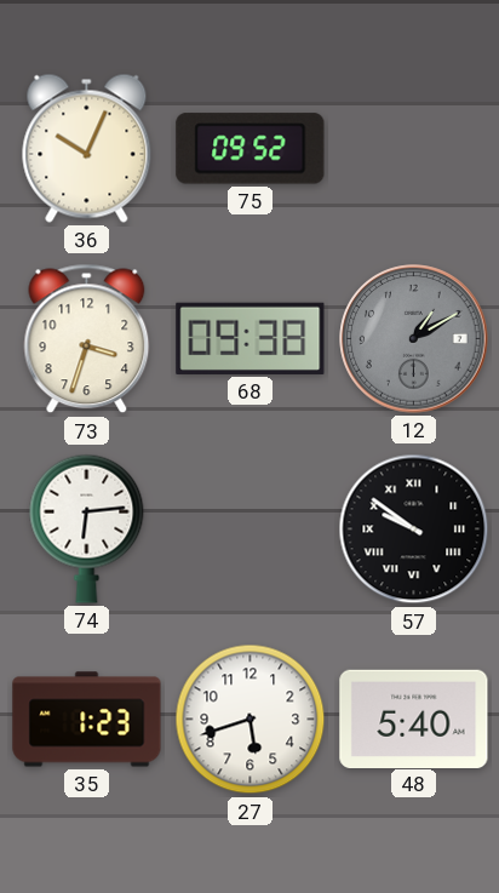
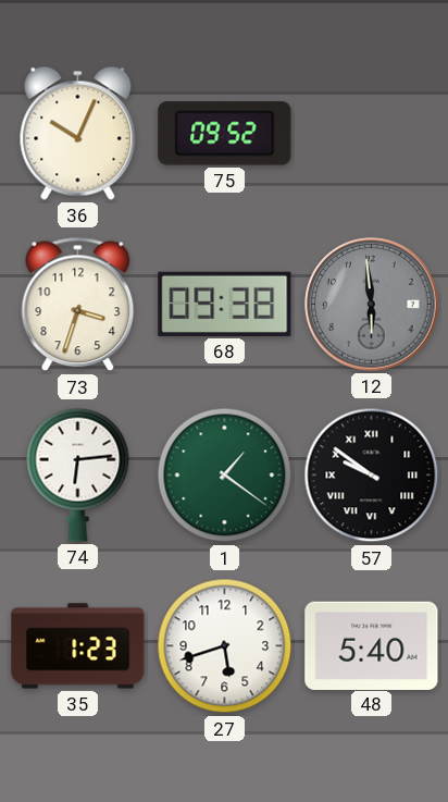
12: 1:10 -> 5:59 (372, 305)
1: none -> 1:21 (225, 476)
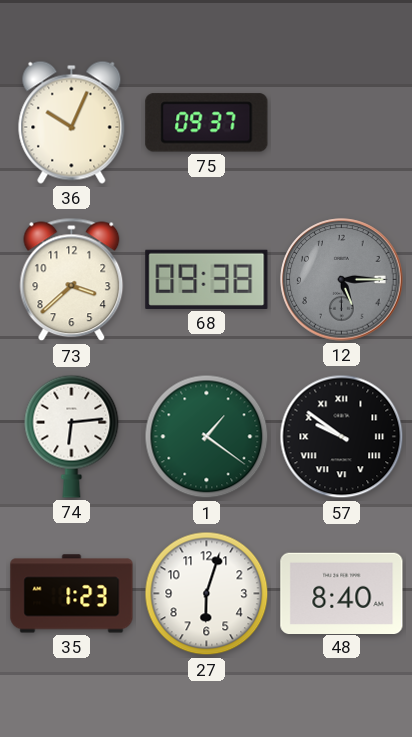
75: 09:52 -> 09:37 (207, 123)
73: 3:33 -> 3:38 (72, 280)
12: 5:59 -> 5:15 (342, 280)
27: 5:42 -> 6:03 (207, 594)
48: 5:40 -> 8:40 (342, 593)
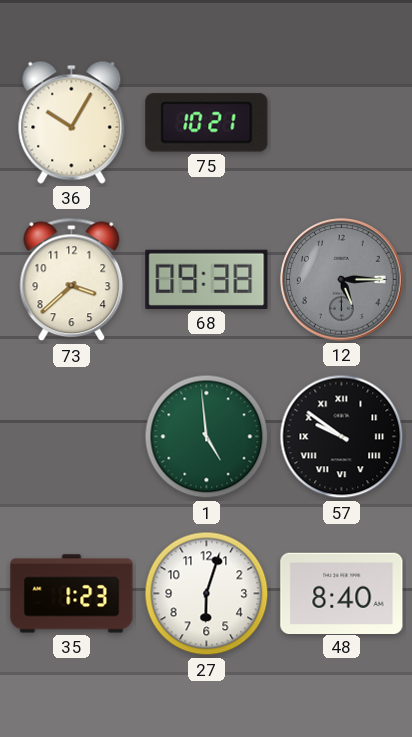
36: 10:04 -> 10:05 (72, 122)
75: 09:37 -> 10:21 (207, 123)
74: 6:14 -> none (72, 436)
1: 1:21 -> 4:59 (207, 437)
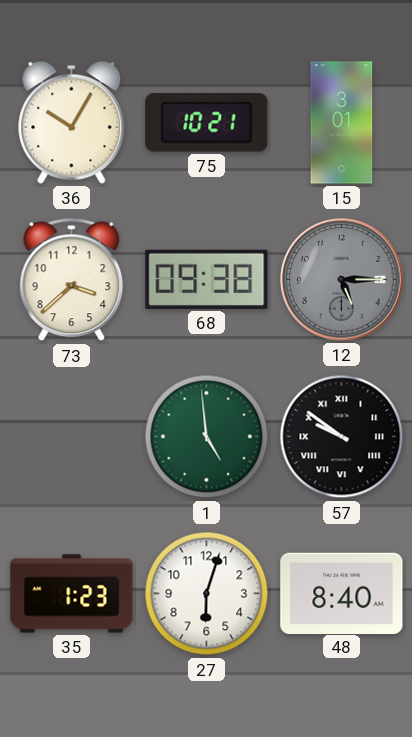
15: none -> 3:01 (342, 123)
